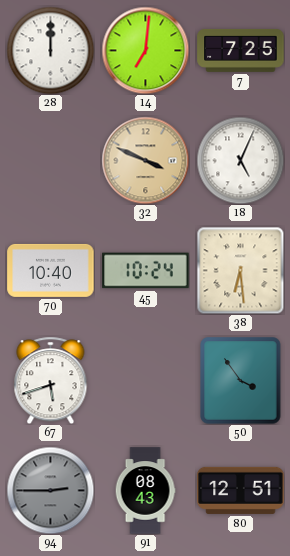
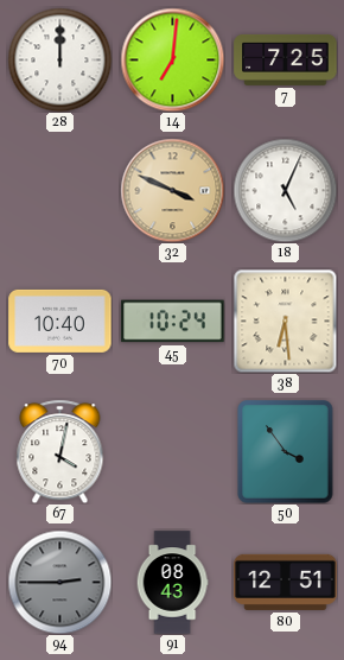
67: 5:42 -> 4:02 (60, 451)
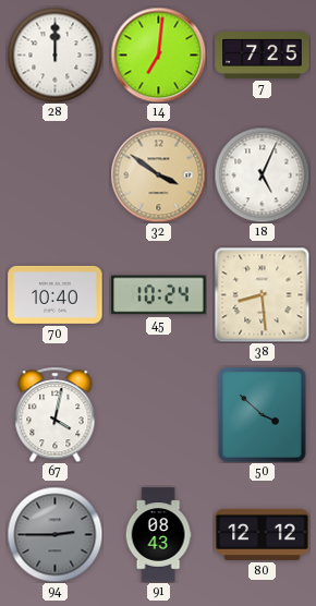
32: 3:49 -> 3:51 (158, 174)
38: 6:29 -> 8:29 (262, 294)
50: 3:54 -> 3:52 (263, 415)
80: 12:51 -> 12:12 (263, 534)
